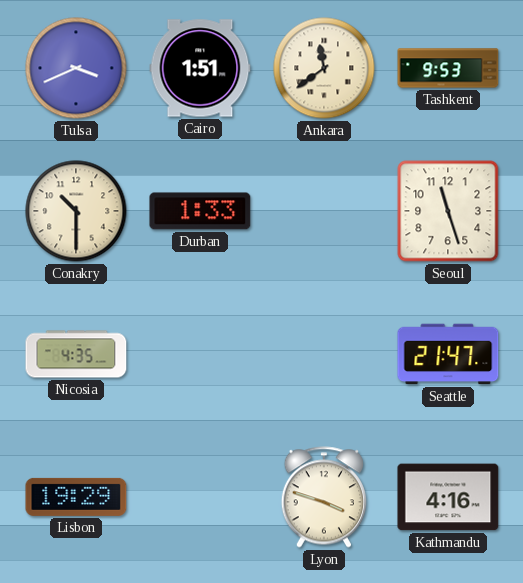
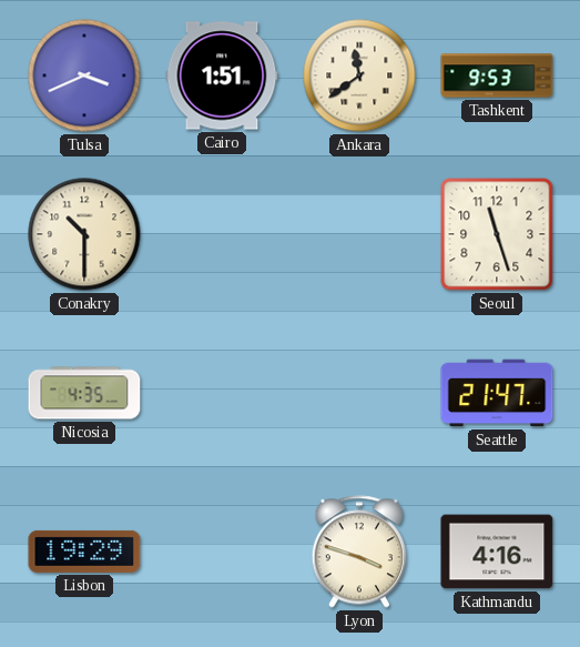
Durban: 1:33 -> none (200, 211)
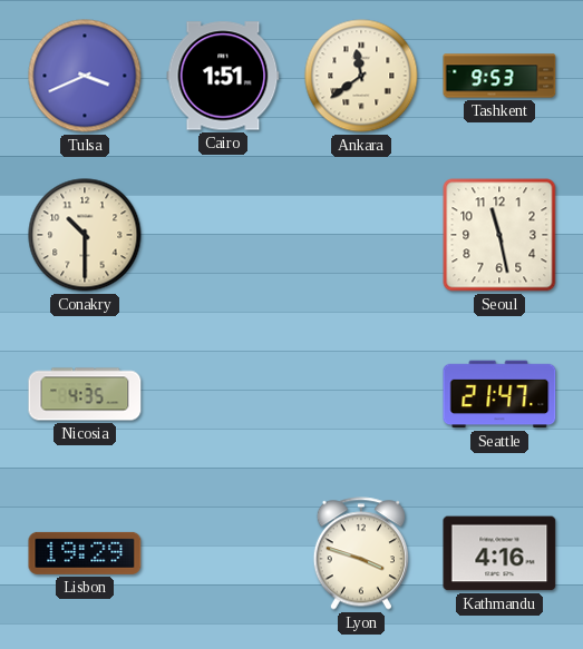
Seoul: 11:27 -> 11:28 (499, 235)
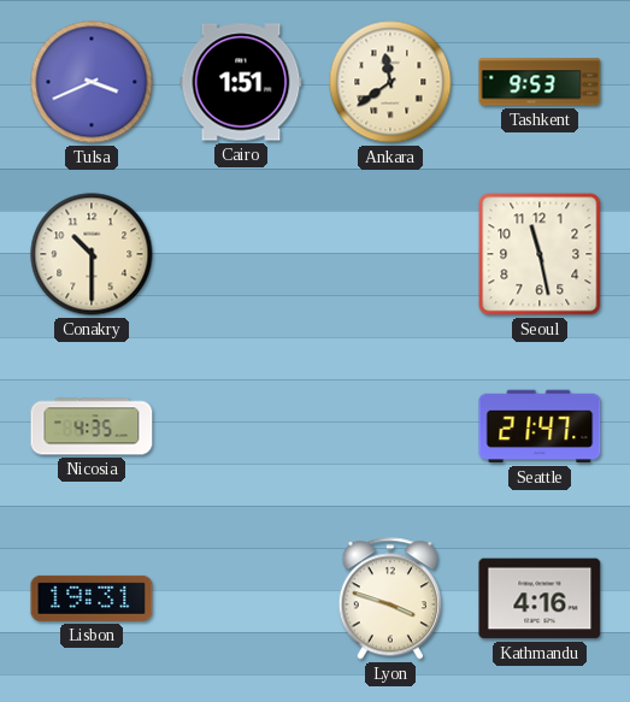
Lisbon: 19:29 -> 19:31 (92, 598)
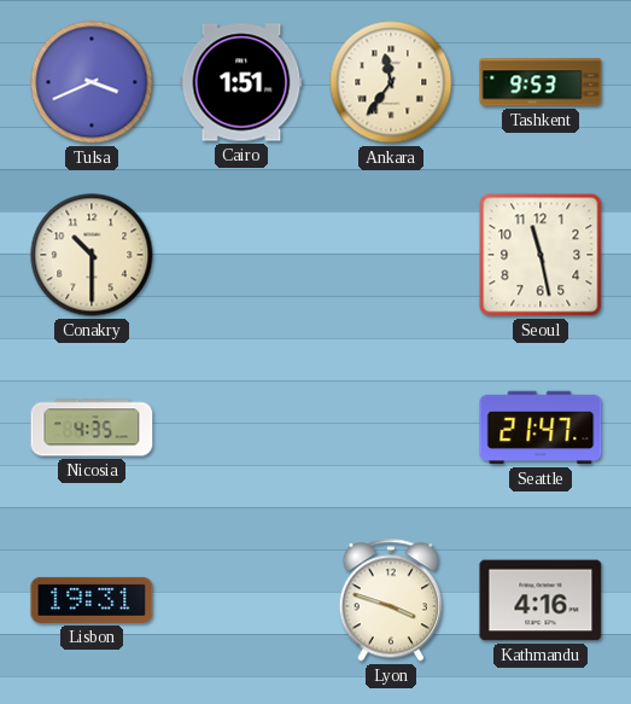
Ankara: 11:39 -> 11:36 (391, 82)
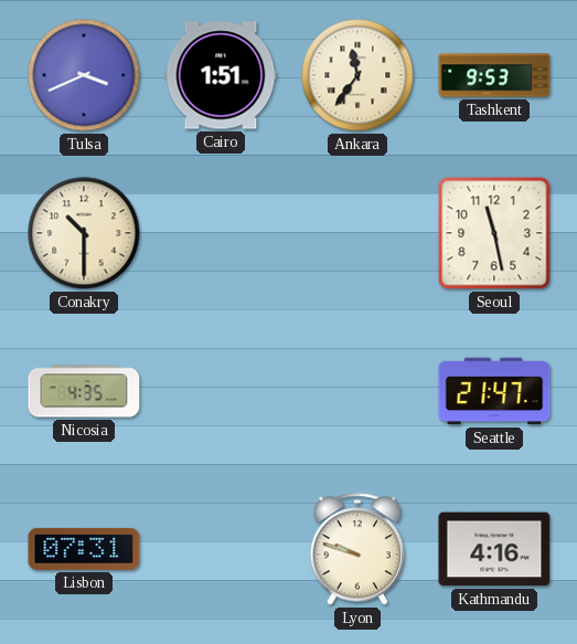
Lisbon: 19:31 -> 07:31 (84, 549)
Lyon: 3:48 -> 9:48 (357, 549)
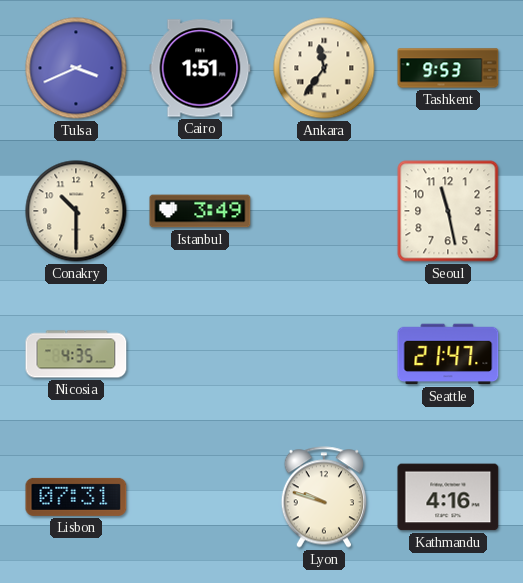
Istanbul: none -> 3:49 (200, 211)
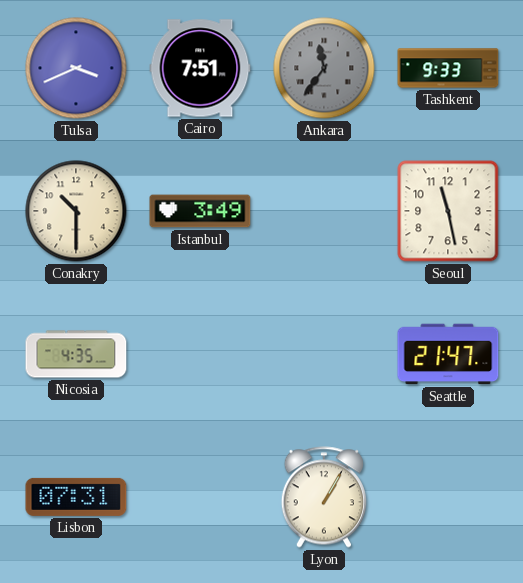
Cairo: 1:51 -> 7:51 (200, 68)
Ankara dial: cream -> grey (324, 68)
Tashkent: 9:53 -> 9:33 (448, 68)
Lyon: 9:48 -> 1:05 (324, 497)
Kathmandu: 4:16 -> none (448, 497)
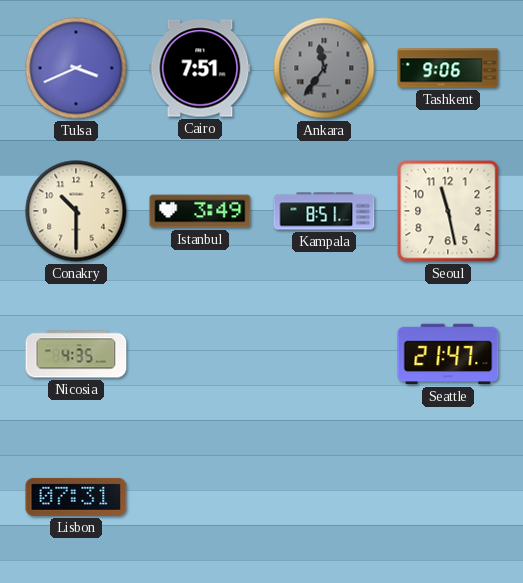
Tashkent: 9:33 -> 9:06 (448, 68)
Kampala: none -> 8:51 (324, 211)
Lyon: 1:05 -> none (324, 497)
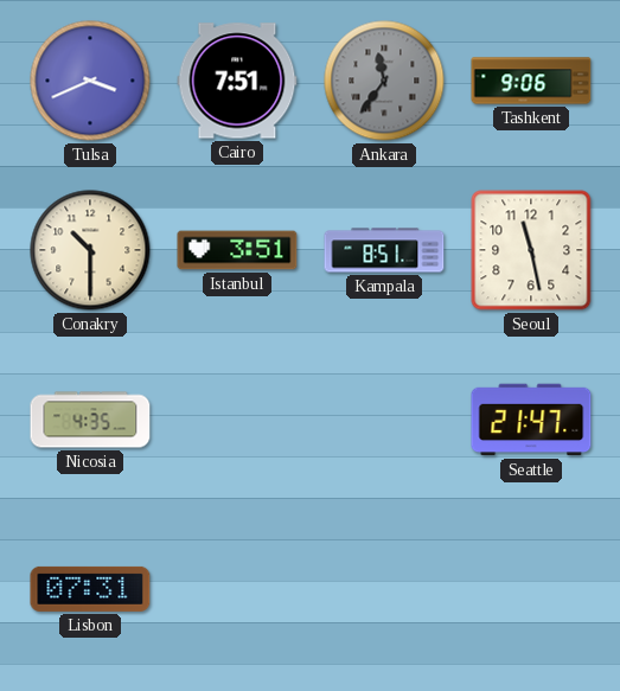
Istanbul: 3:49 -> 3:51 (237, 250)
